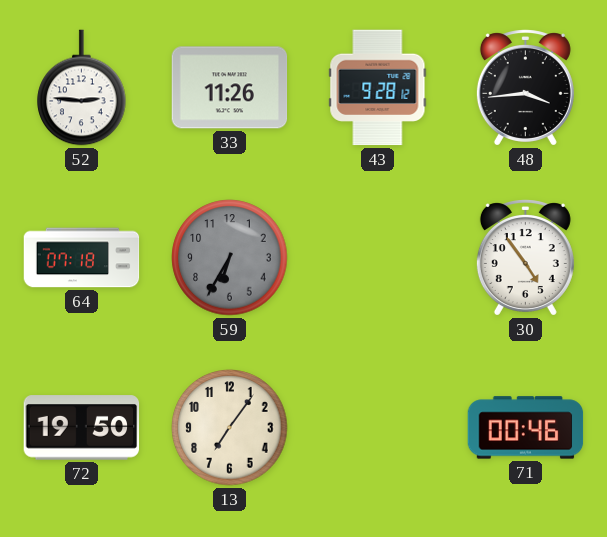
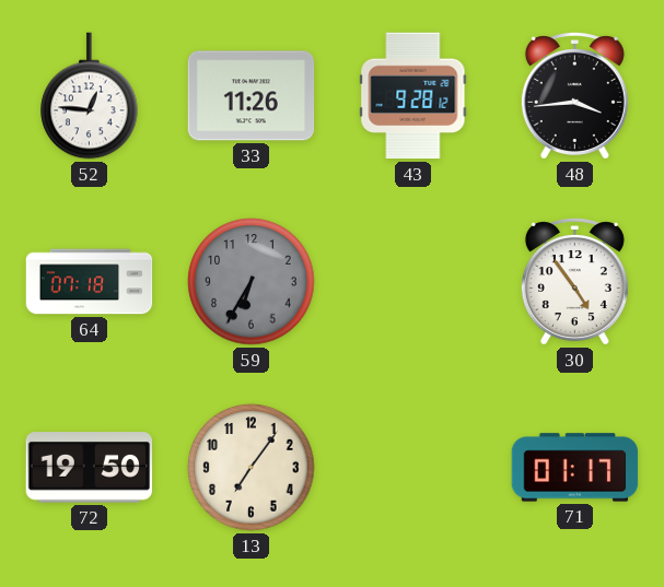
52: 2:46 -> 12:46 (90, 96)
71: 00:46 -> 01:17 (575, 468)
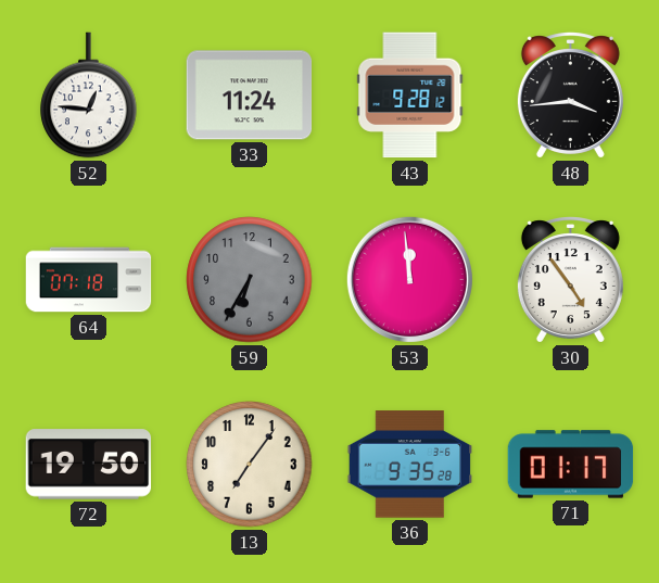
33: 11:26 -> 11:24 (250, 96)
53: none -> 11:59 (409, 279)
36: none -> 9:35 (410, 465)
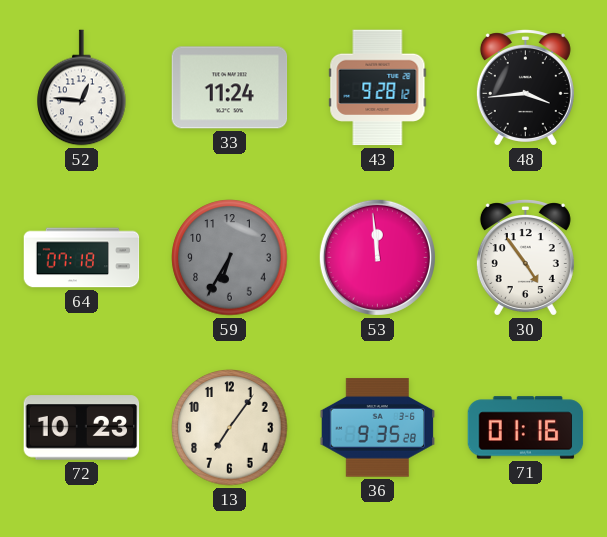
72: 19:50 -> 10:23 (82, 428)
71: 01:17 -> 01:16 (526, 428)
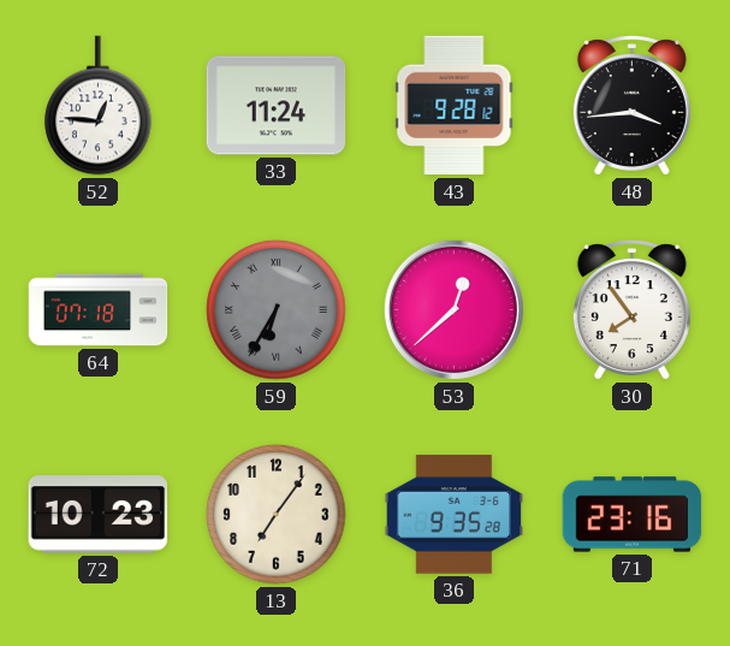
59 numerals: Arabic -> Roman (277, 310)
53: 11:59 -> 12:38 (453, 309)
30: 4:54 -> 7:54 (631, 310)
71: 01:16 -> 23:16 (633, 515)
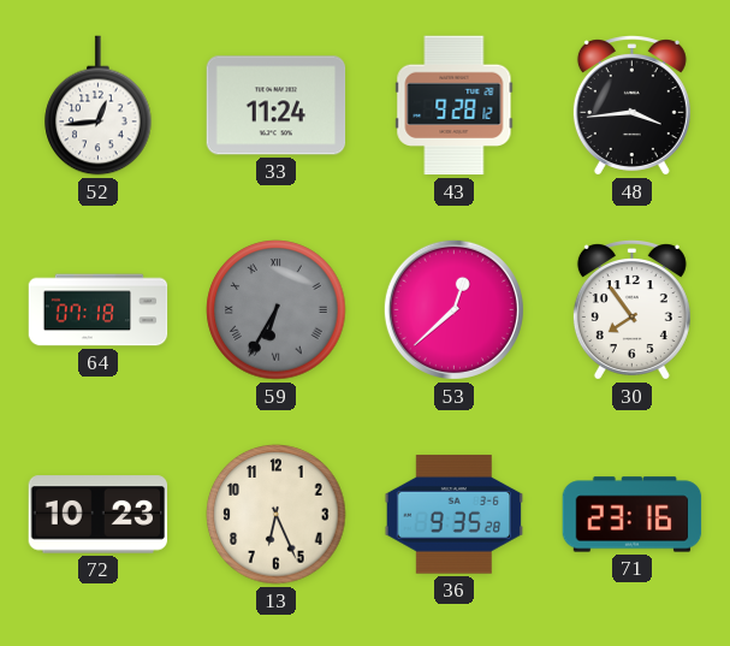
52: 12:46 -> 12:44 (99, 106)
13: 7:06 -> 6:26 (277, 515)
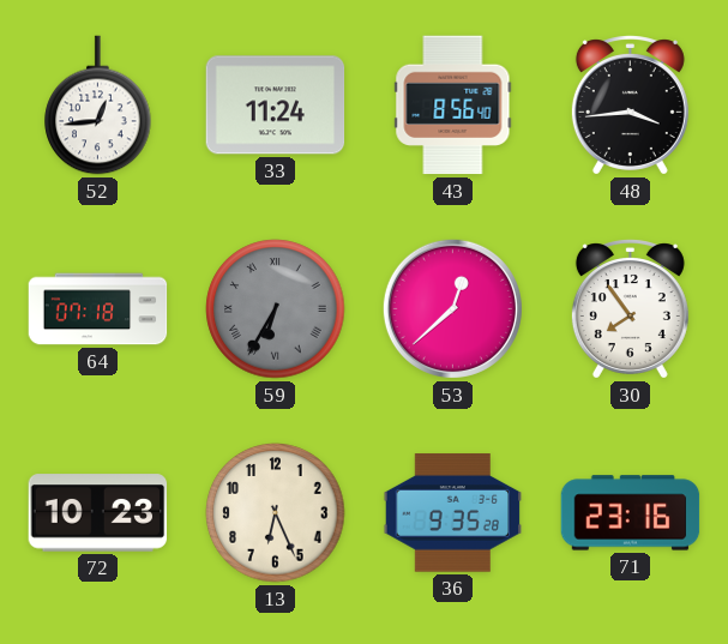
43: 9:28 -> 8:56 (453, 106)
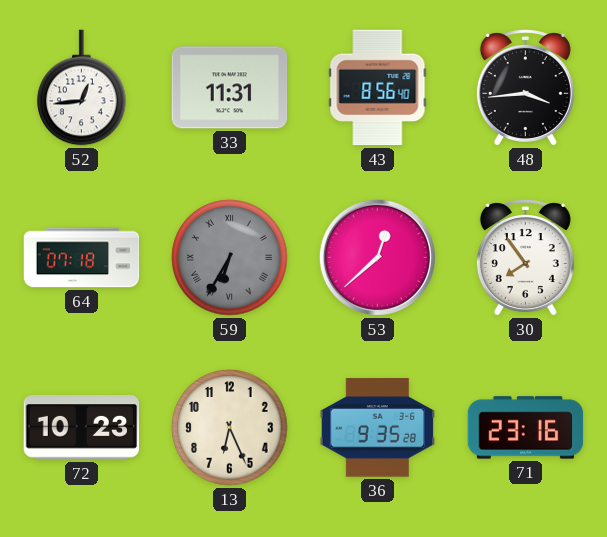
33: 11:24 -> 11:31 (230, 88)
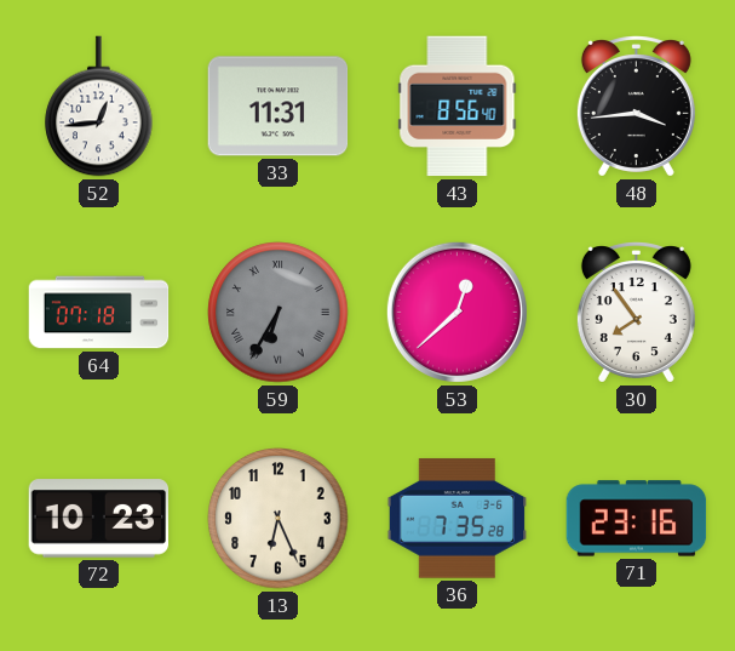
36: 9:35 -> 7:35 (458, 519)
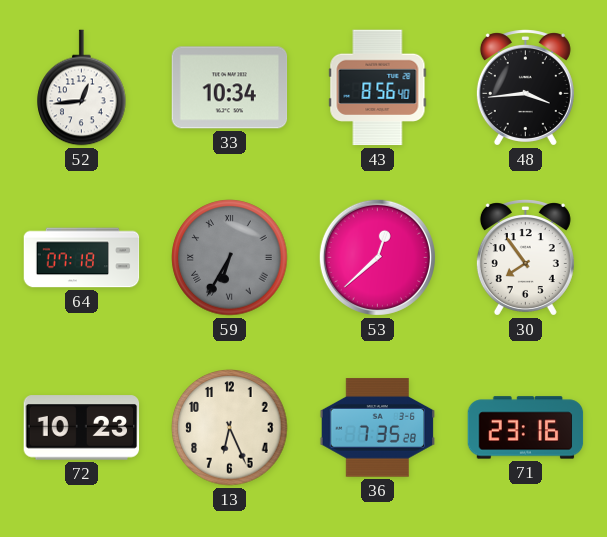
33: 11:31 -> 10:34 (230, 88)
